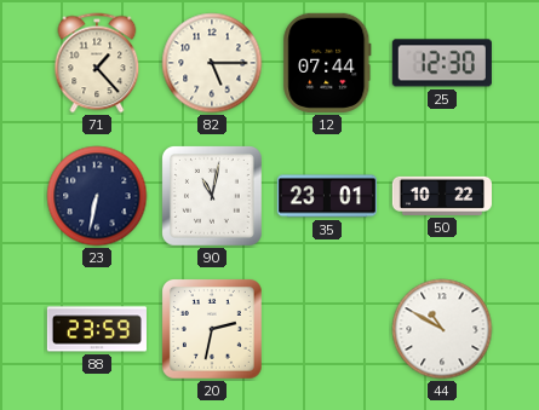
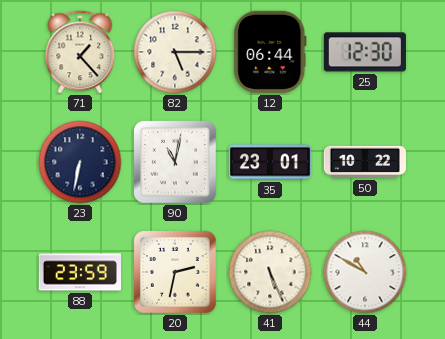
12: 07:44 -> 06:44 (270, 52)
41: none -> 5:26 (270, 272)
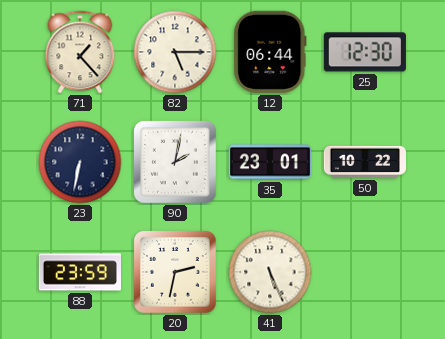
90: 11:02 -> 2:02 (175, 162)
44: 10:50 -> none (365, 272)
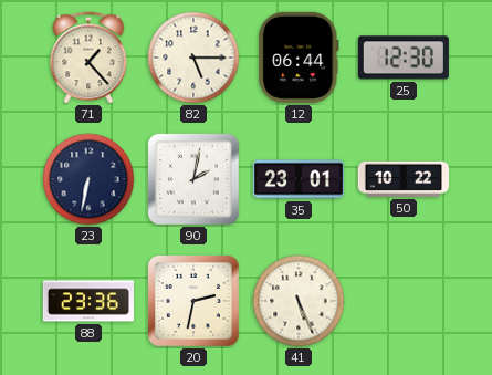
88: 23:59 -> 23:36 (88, 301)
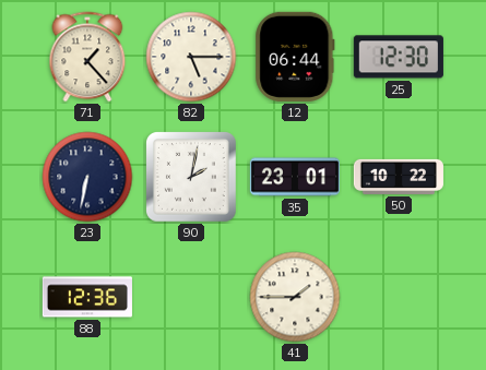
88: 23:36 -> 12:36 (87, 297)
20: 2:32 -> none (193, 301)
41: 5:26 -> 1:45 (295, 297)
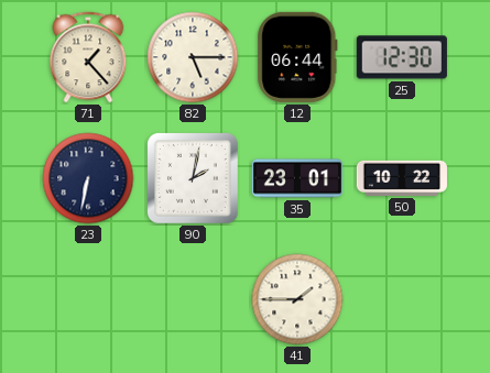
88: 12:36 -> none (87, 297)
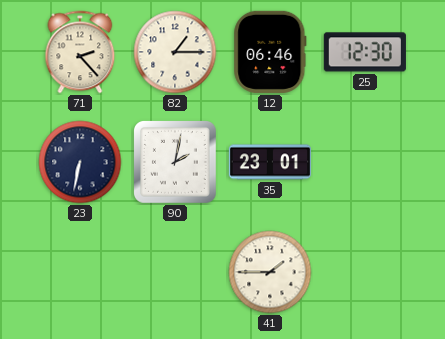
71: 1:23 -> 2:23 (80, 52)
82: 5:15 -> 1:15 (175, 52)
12: 06:44 -> 06:46 (270, 52)
50: 10:22 -> none (402, 178)
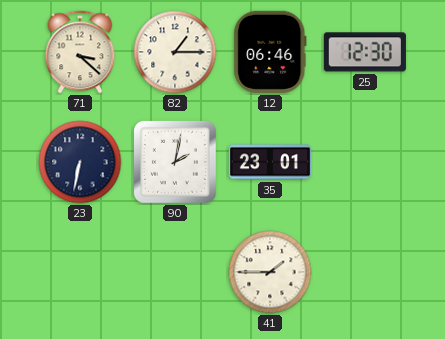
71: 2:23 -> 3:22 (80, 52)
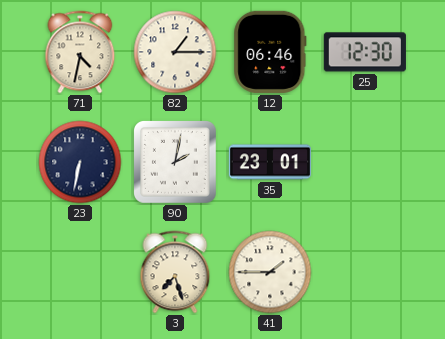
71: 3:22 -> 4:32 (80, 52)
3: none -> 7:27 (175, 272)
